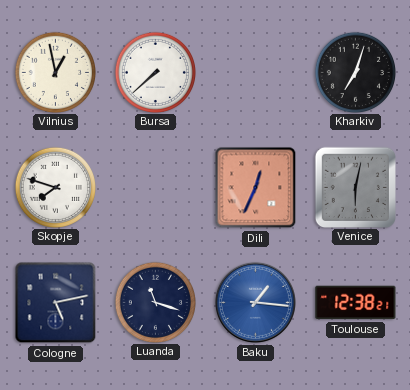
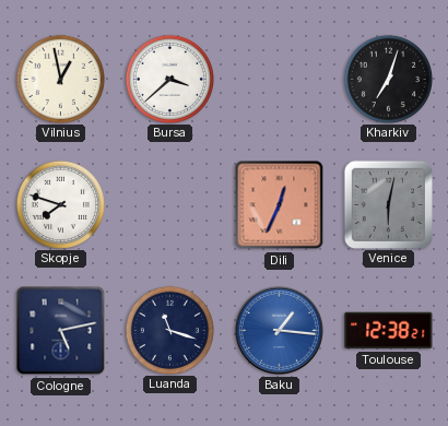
Bursa: 7:38 -> 3:38 (169, 79)
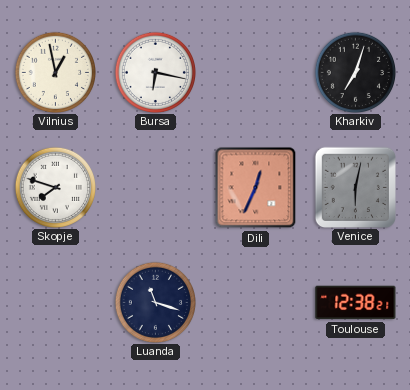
Bursa: 3:38 -> 6:17 (155, 72)
Cologne: 5:13 -> none (61, 331)
Baku: 1:16 -> none (279, 330)
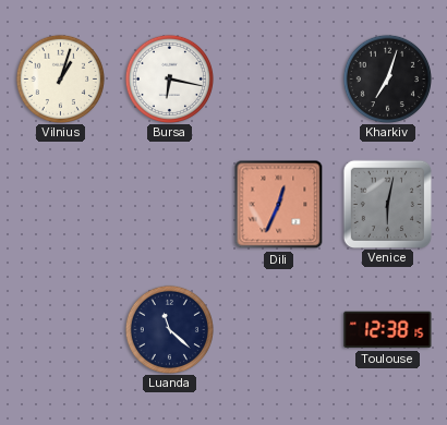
Vilnius: 12:58 -> 1:03 (60, 78)
Skopje: 7:48 -> none (55, 187)
Luanda: 11:18 -> 11:22 (169, 329)
Toulouse: 12:38:21 -> 12:38:15 (388, 330)
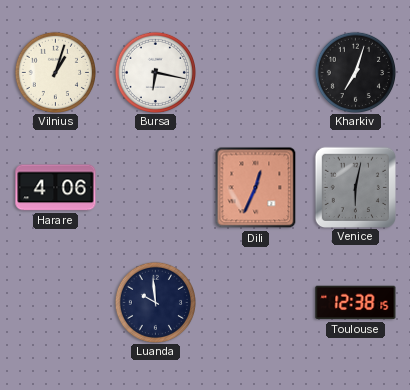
Harare: none -> 4:06 (56, 188)
Luanda: 11:22 -> 9:59 (155, 302)
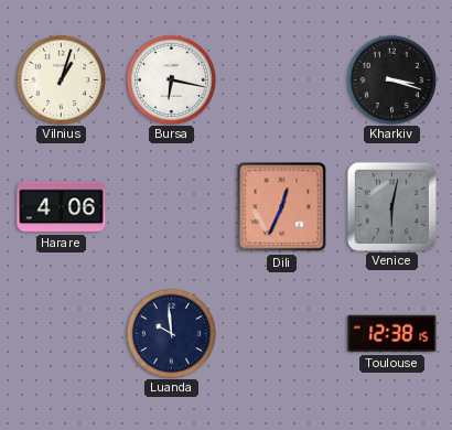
Kharkiv: 7:03 -> 3:18 (391, 79)
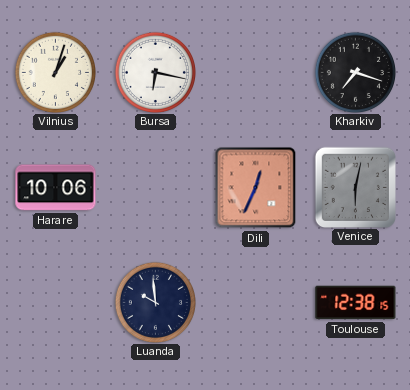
Kharkiv: 3:18 -> 7:18 (355, 72)
Harare: 4:06 -> 10:06 (56, 188)
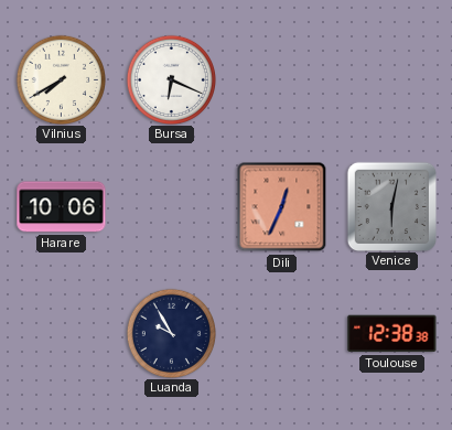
Vilnius: 1:03 -> 7:40 (61, 79)
Bursa: 6:17 -> 6:19 (171, 79)
Kharkiv: 7:18 -> none (355, 72)
Luanda: 9:59 -> 9:55 (171, 333)
Toulouse: 12:38:15 -> 12:38:38 (392, 334)
